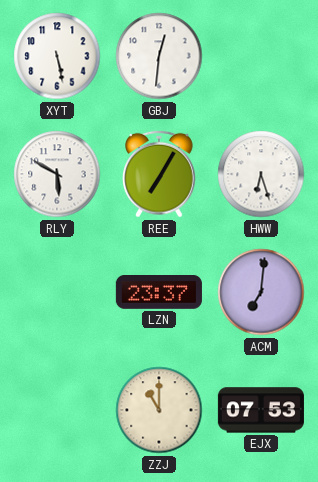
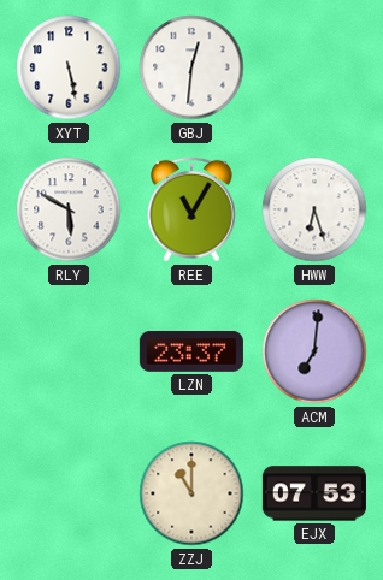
REE: 7:05 -> 11:05 (193, 209)
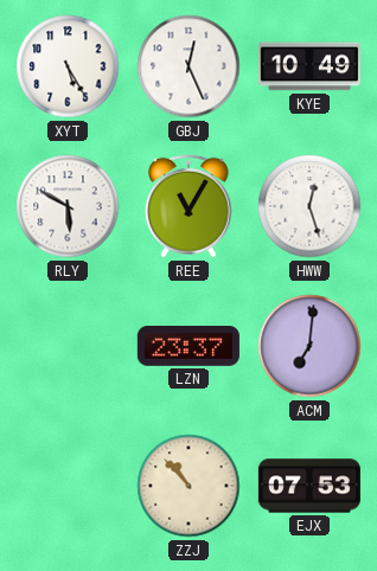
XYT: 5:28 -> 5:25 (68, 66)
GBJ: 12:31 -> 12:26 (188, 66)
KYE: none -> 10:49 (309, 66)
HWW: 6:27 -> 12:27 (309, 206)
ZZJ: 11:00 -> 10:53 (188, 486)
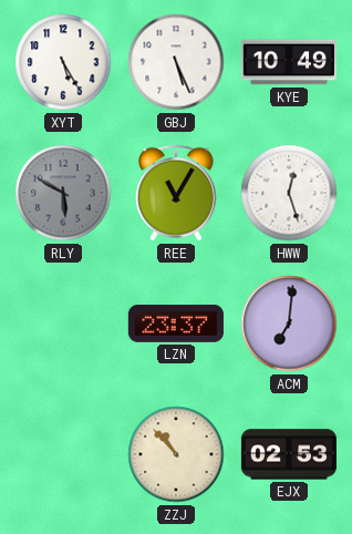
GBJ: 12:26 -> 5:26 (176, 62)
RLY dial: white -> grey (63, 193)
EJX: 07:53 -> 02:53 (289, 454)
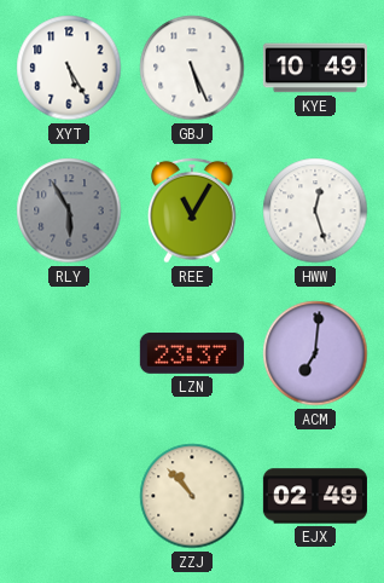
RLY: 5:50 -> 5:55 (69, 210)
EJX: 02:53 -> 02:49 (315, 496)
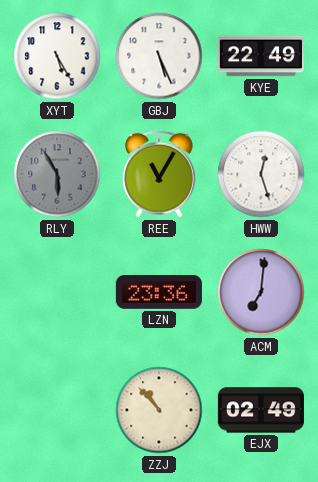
KYE: 10:49 -> 22:49 (261, 56)
LZN: 23:37 -> 23:36 (159, 293)
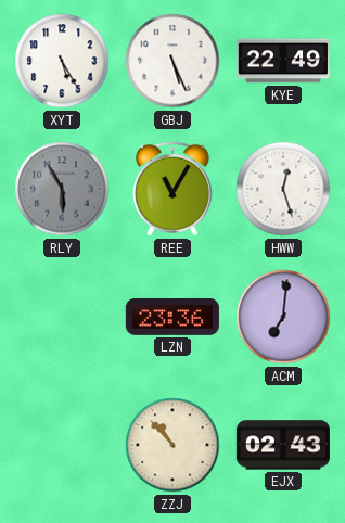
EJX: 02:49 -> 02:43 (283, 445)
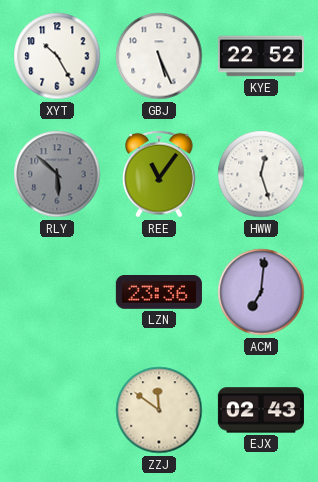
XYT: 5:25 -> 10:25 (57, 56)
KYE: 22:49 -> 22:52 (261, 56)
RLY: 5:55 -> 5:52 (57, 174)
REE: 11:05 -> 11:06 (160, 174)
ZZJ: 10:53 -> 11:51 (159, 410)
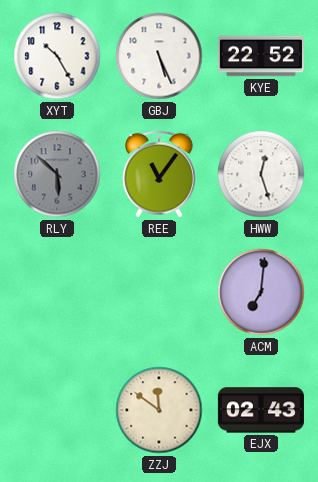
LZN: 23:36 -> none (159, 293)
